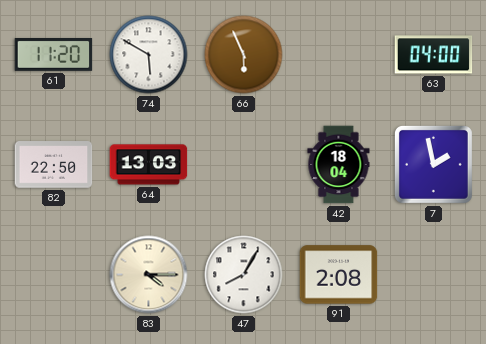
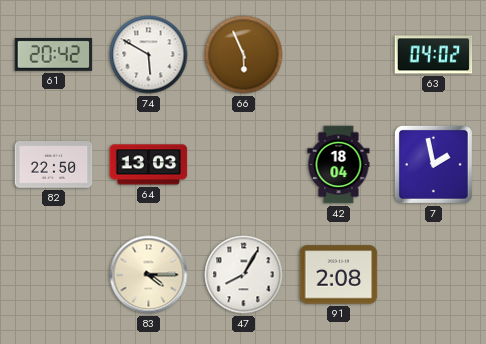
61: 11:20 -> 20:42 (54, 55)
63: 04:00 -> 04:02 (434, 55)
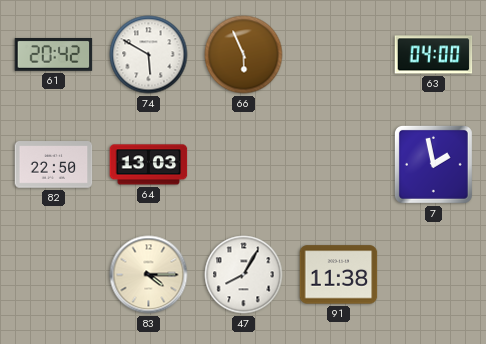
63: 04:02 -> 04:00 (434, 55)
42: 18:04 -> none (339, 165)
91: 2:08 -> 11:38 (339, 275)
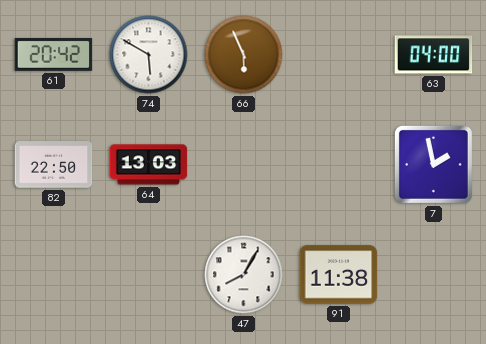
83: 4:15 -> none (149, 275)
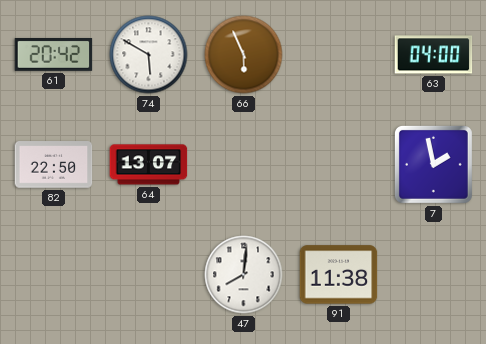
64: 13:03 -> 13:07 (149, 165)
47: 8:05 -> 8:01 (244, 275)
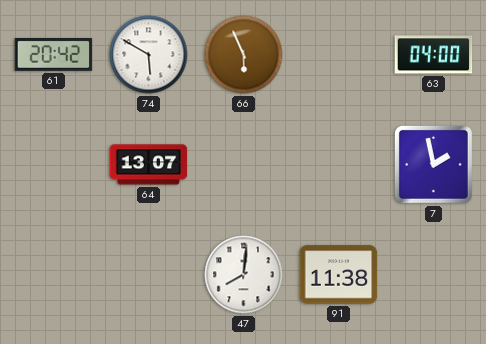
82: 22:50 -> none (54, 165)
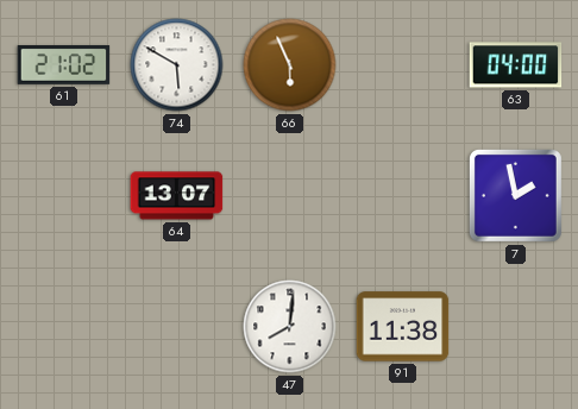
61: 20:42 -> 21:02 (64, 65)
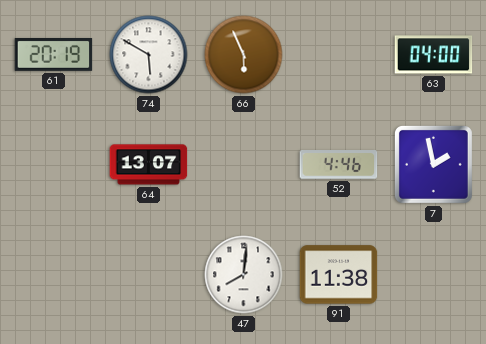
61: 21:02 -> 20:19 (54, 55)
52: none -> 4:46 (339, 165)
